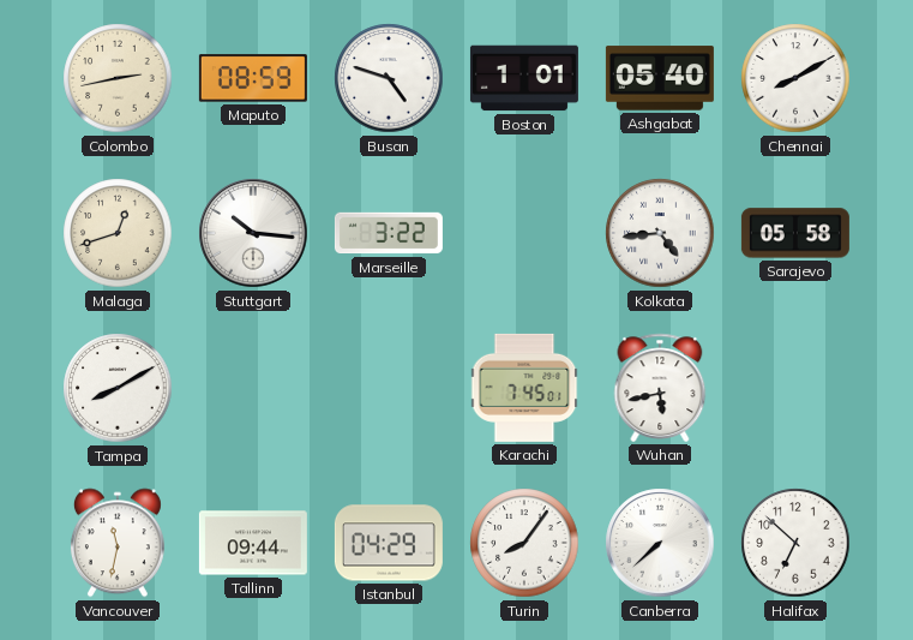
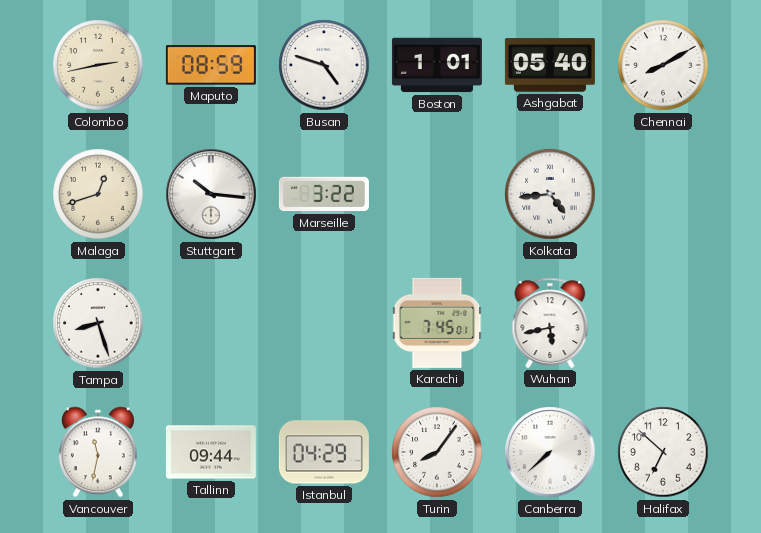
Sarajevo: 05:58 -> none (795, 233)
Tampa: 8:10 -> 8:27 (98, 323)
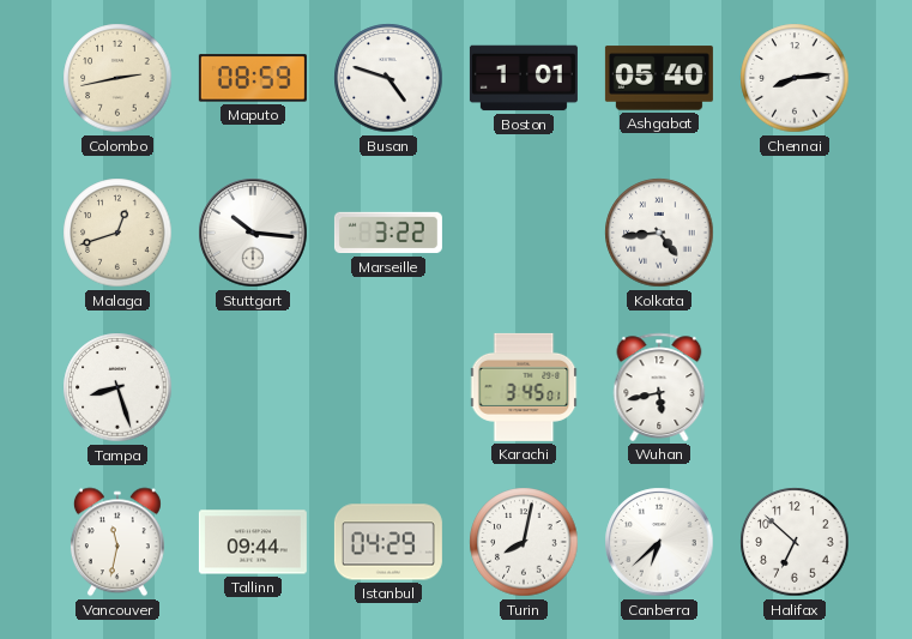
Chennai: 8:10 -> 8:14 (795, 78)
Karachi: 7:45 -> 3:45 (524, 387)
Turin: 8:06 -> 8:02 (524, 542)
Canberra: 7:38 -> 6:38 (659, 542)
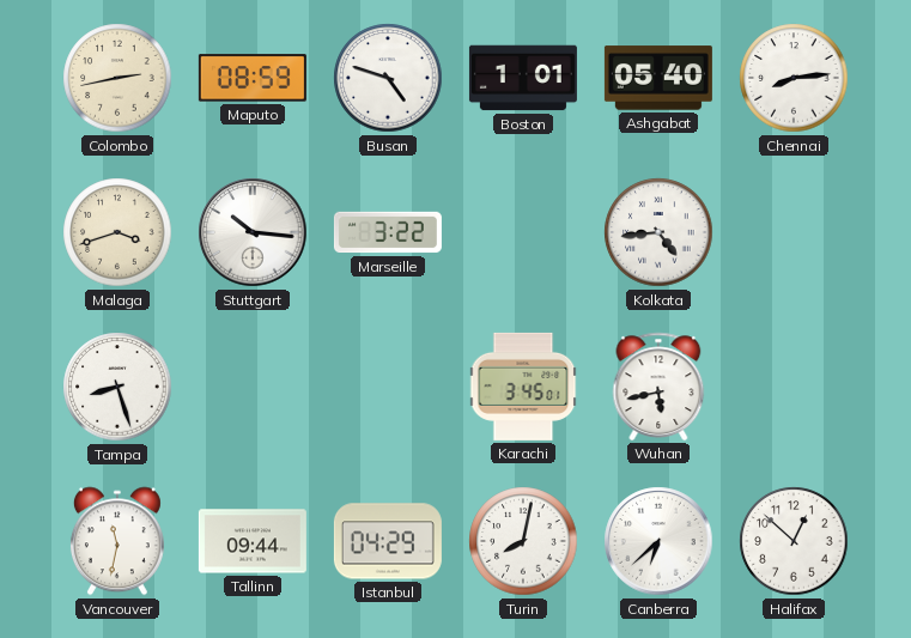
Malaga: 12:42 -> 3:42 (117, 232)
Halifax: 6:52 -> 12:52 (794, 541)
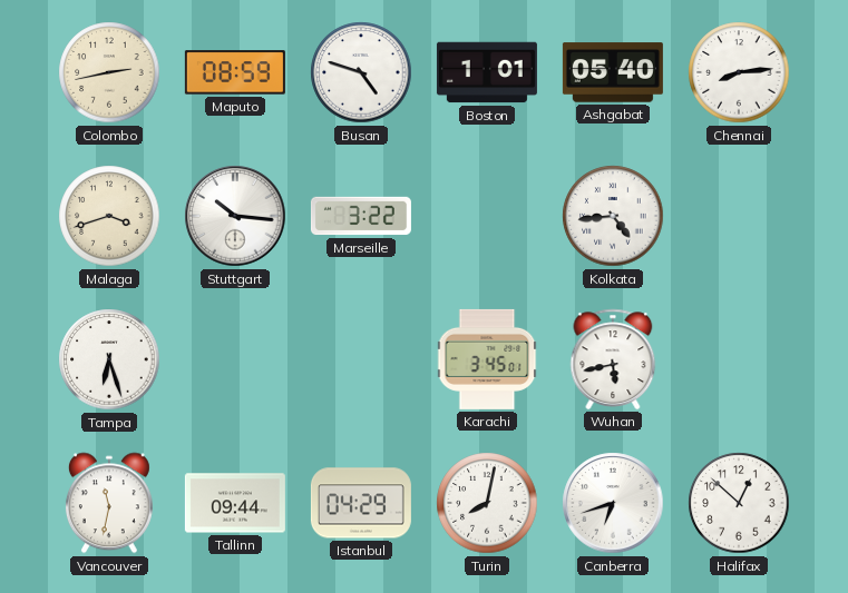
Tampa: 8:27 -> 6:27 (109, 359)
Canberra: 6:38 -> 6:42 (613, 503)
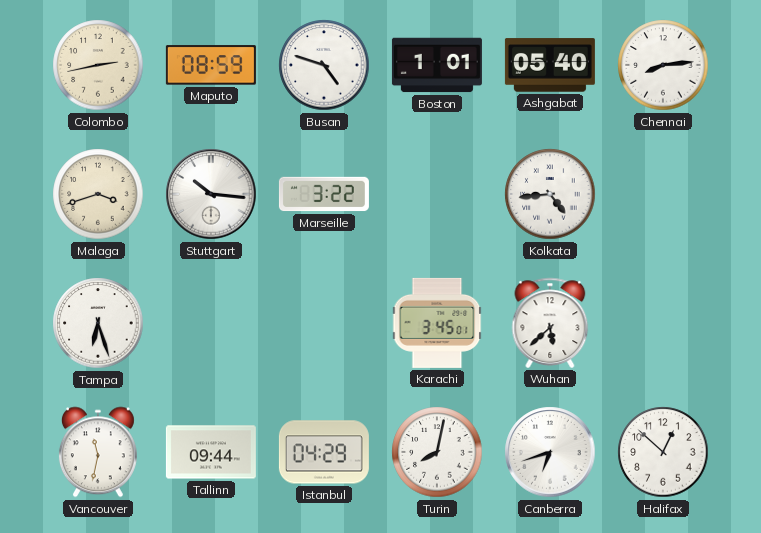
Wuhan: 5:43 -> 5:38 (550, 323)
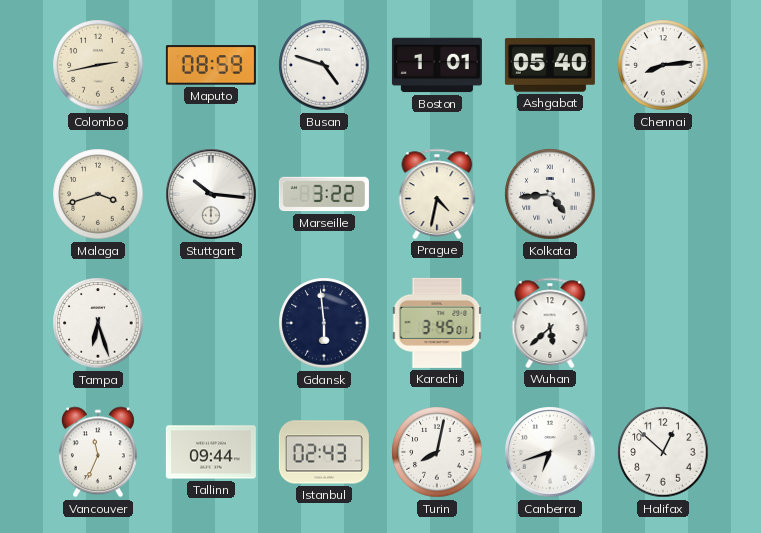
Prague: none -> 4:32 (437, 194)
Gdansk: none -> 5:59 (324, 323)
Vancouver: 11:32 -> 11:34 (98, 452)
Istanbul: 04:29 -> 02:43 (324, 452)
